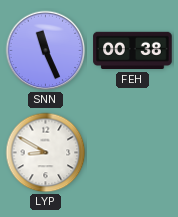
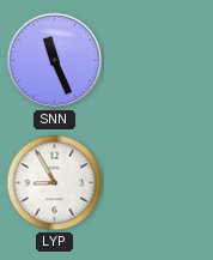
FEH: 00:38 -> none (133, 51)
LYP: 8:50 -> 8:55 (55, 183)
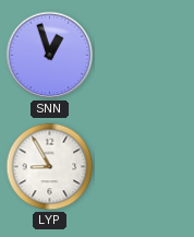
SNN: 11:26 -> 12:57 (50, 56)
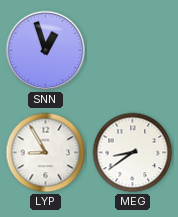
MEG: none -> 8:39 (133, 153)
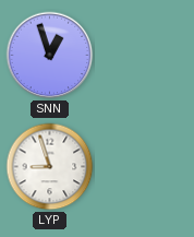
LYP: 8:55 -> 8:57 (50, 167)
MEG: 8:39 -> none (133, 153)
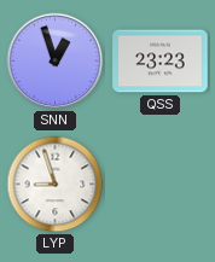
QSS: none -> 23:23 (161, 62)
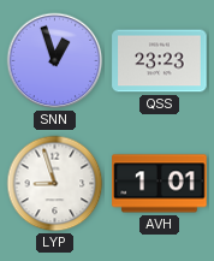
AVH: none -> 1:01 (160, 184)
